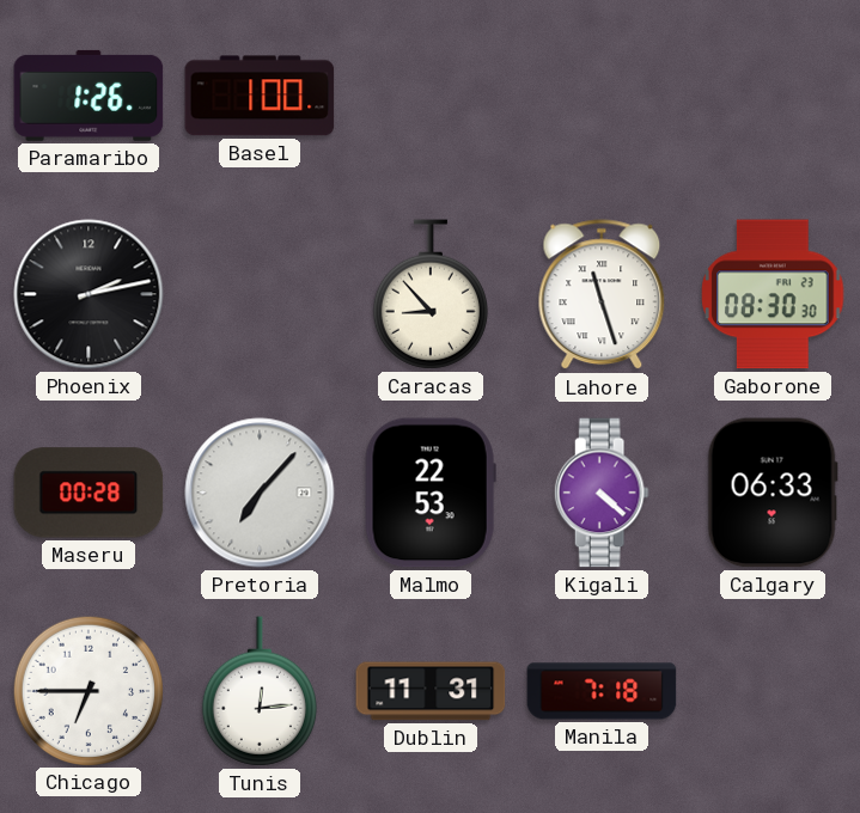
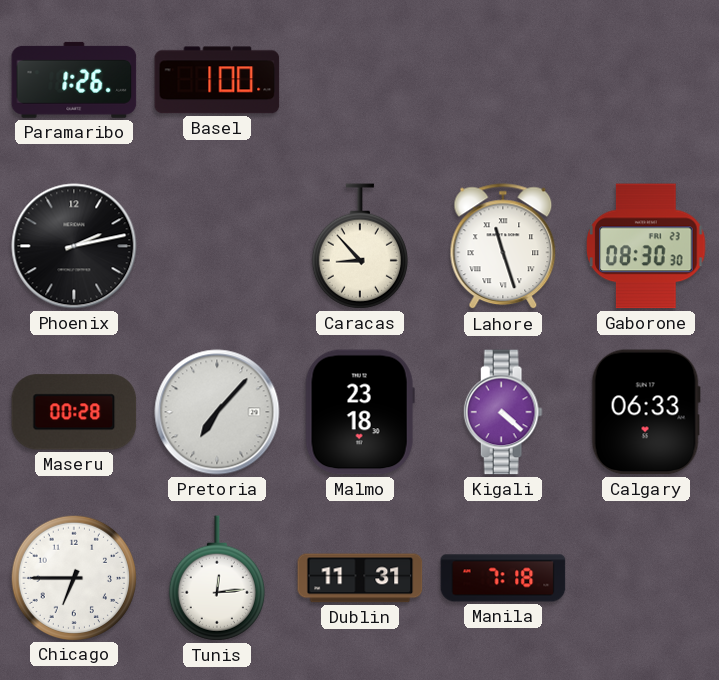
Malmo: 22:53 -> 23:18 (360, 412)
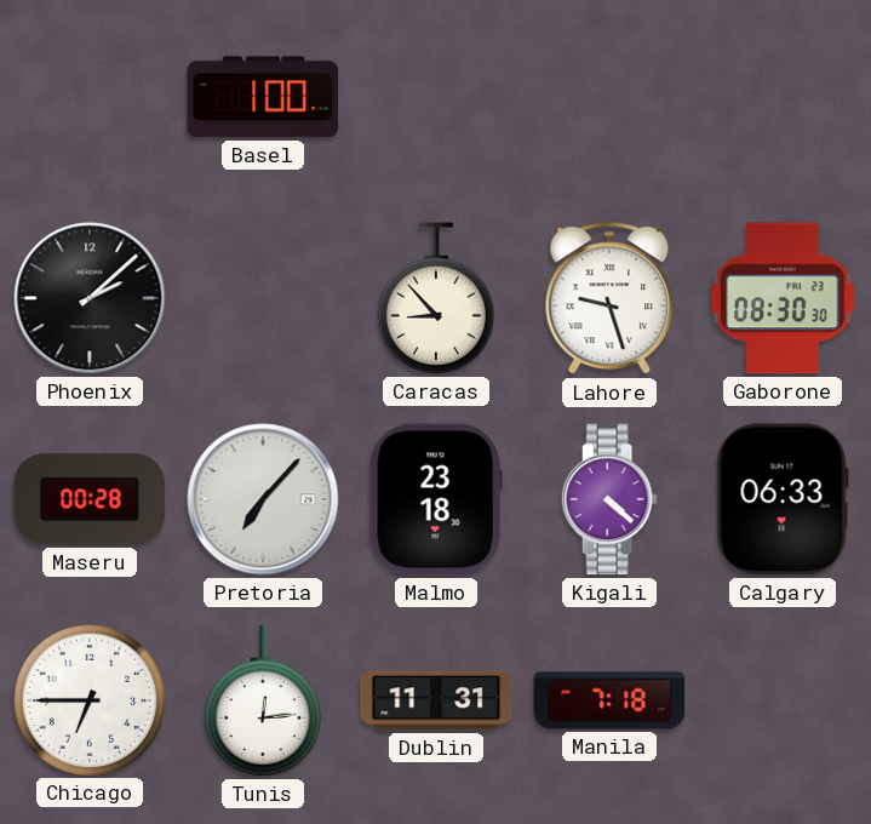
Paramaribo: 1:26 -> none (74, 80)
Phoenix: 2:13 -> 2:08 (90, 298)
Lahore: 11:27 -> 9:27 (609, 299)
